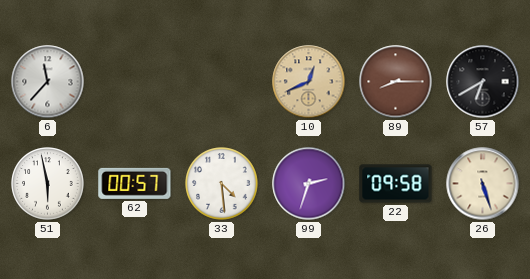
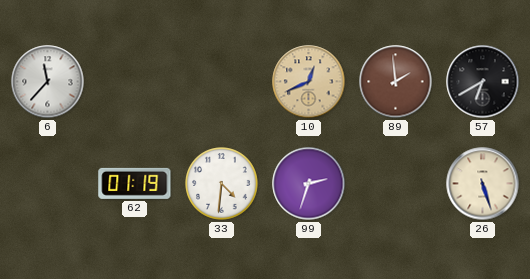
89: 8:15 -> 1:59 (396, 82)
51: 5:58 -> none (48, 184)
62: 00:57 -> 01:19 (135, 183)
33: 4:29 -> 4:31 (222, 184)
22: 09:58 -> none (396, 184)
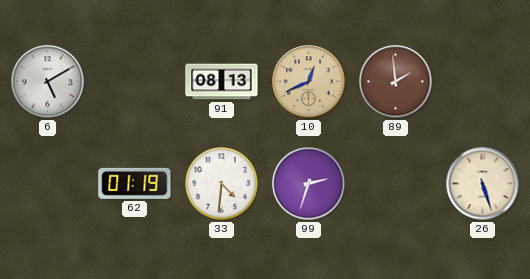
6: 11:37 -> 5:10 (48, 82)
91: none -> 08:13 (222, 82)
57: 6:40 -> none (483, 82)
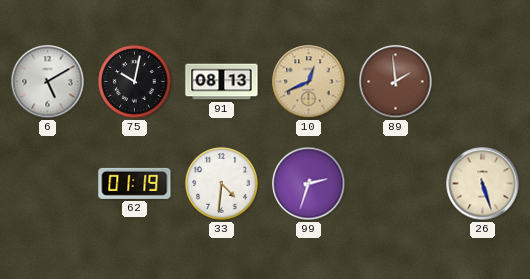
75: none -> 10:02 (135, 82)
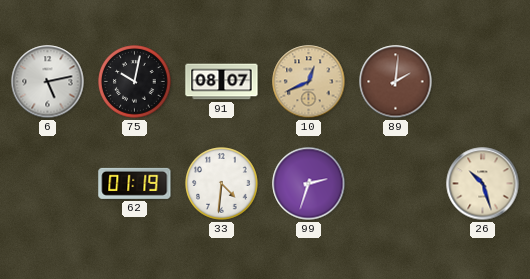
6: 5:10 -> 5:13 (48, 82)
91: 08:13 -> 08:07 (222, 82)
89: 1:59 -> 2:01 (396, 82)
26: 5:27 -> 10:27 (483, 184)
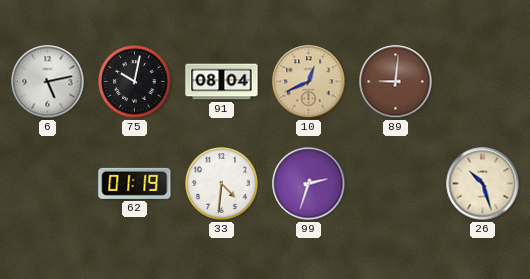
91: 08:07 -> 08:04 (222, 82)
89: 2:01 -> 9:01 (396, 82)
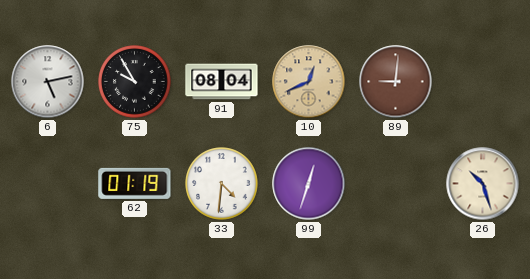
75: 10:02 -> 9:55 (135, 82)
99: 2:33 -> 12:33 (309, 184)
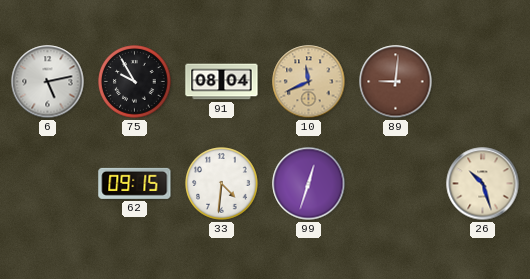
10: 12:41 -> 11:41 (309, 82)
62: 01:19 -> 09:15 (135, 183)
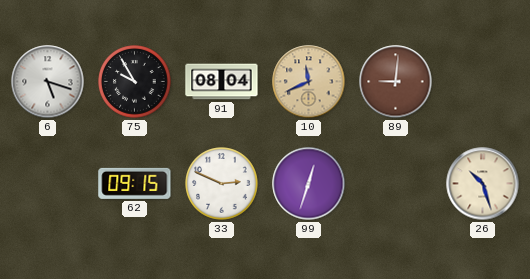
6: 5:13 -> 5:18 (48, 82)
33: 4:31 -> 2:49 (222, 184)
